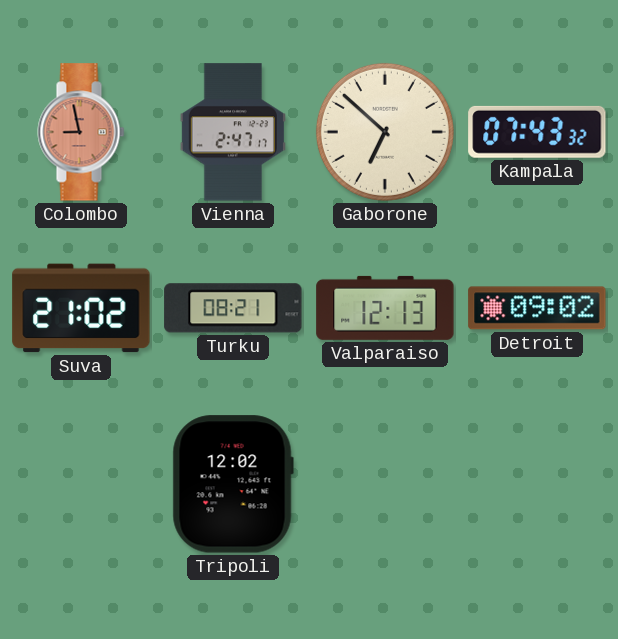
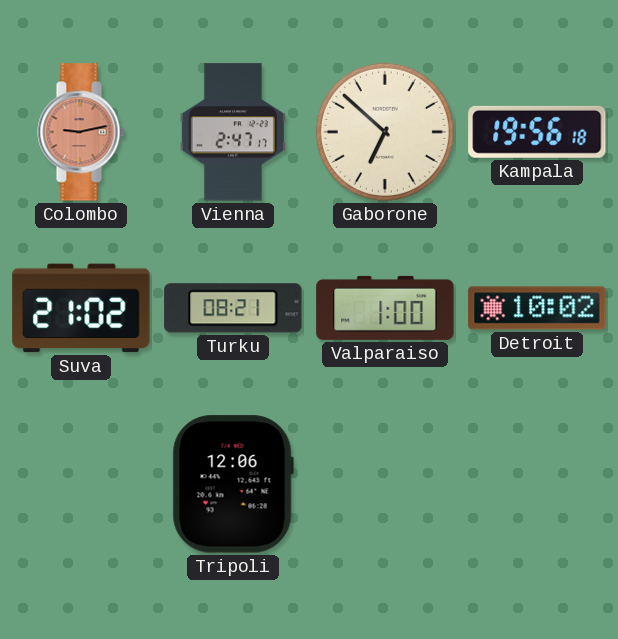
Colombo: 8:58 -> 9:13 (81, 132)
Kampala: 07:43 -> 19:56 (537, 132)
Valparaiso: 12:13 -> 1:00 (385, 308)
Detroit: 09:02 -> 10:02 (537, 308)
Tripoli: 12:02 -> 12:06 (233, 484)
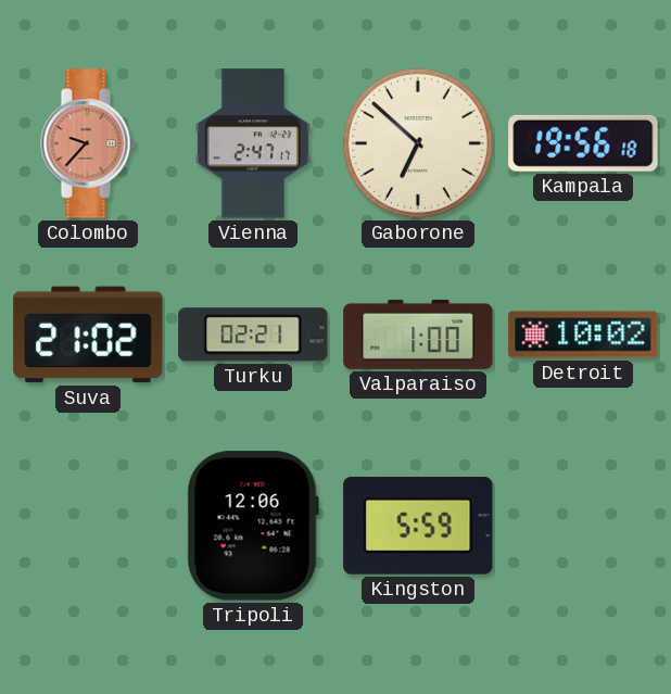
Colombo: 9:13 -> 9:37 (88, 143)
Turku: 08:21 -> 02:21 (253, 335)
Kingston: none -> 5:59 (418, 526)
